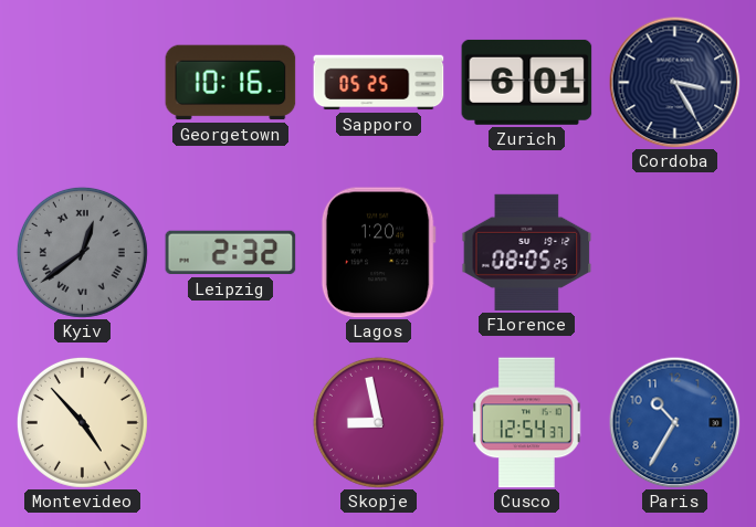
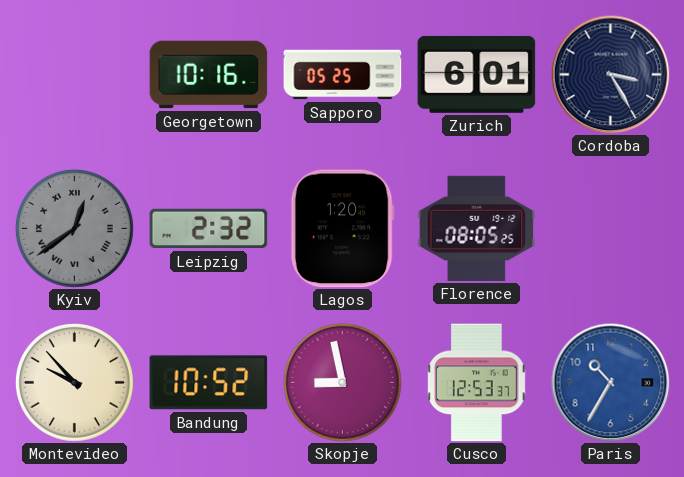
Montevideo: 4:53 -> 9:53 (74, 382)
Bandung: none -> 10:52 (209, 383)
Cusco: 12:54 -> 12:53 (477, 383)
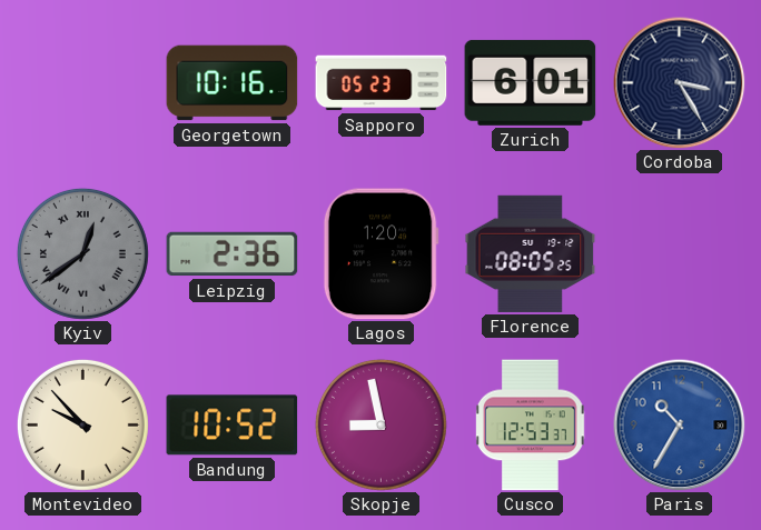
Sapporo: 05:25 -> 05:23 (382, 83)
Leipzig: 2:32 -> 2:36 (233, 254)
